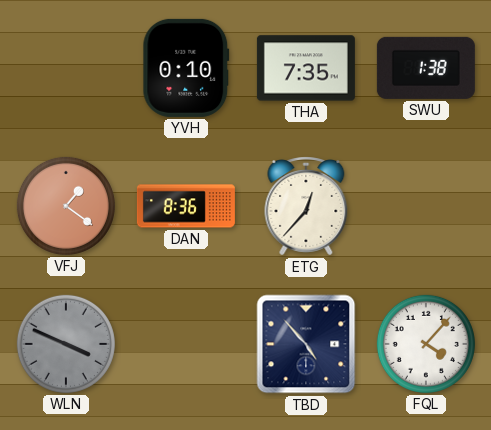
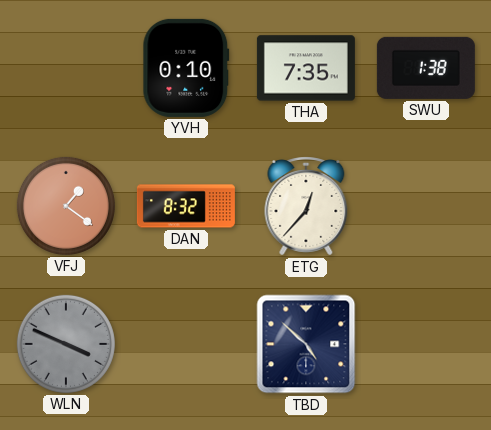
DAN: 8:36 -> 8:32 (186, 206)
TBD: 4:53 -> 4:52 (306, 344)
FQL: 4:07 -> none (426, 344)
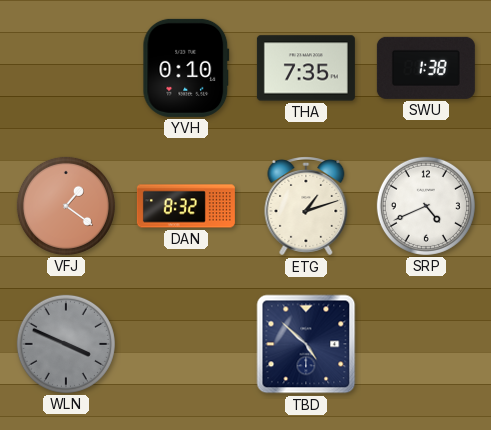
ETG: 12:37 -> 1:12 (306, 206)
SRP: none -> 4:41 (426, 206)
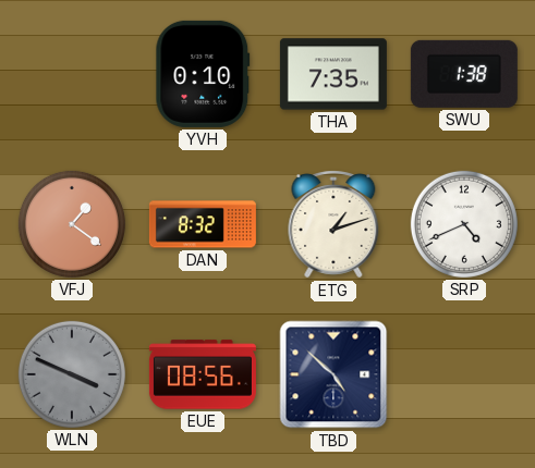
EUE: none -> 08:56 (203, 374)
